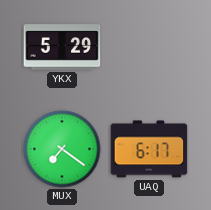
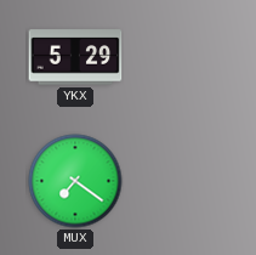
UAQ: 6:17 -> none (149, 149)
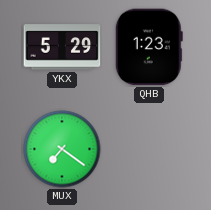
QHB: none -> 1:23 (149, 47)
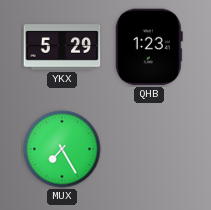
MUX: 7:21 -> 7:25 (62, 149)
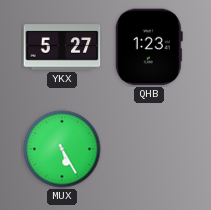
YKX: 5:29 -> 5:27 (62, 47)
MUX: 7:25 -> 5:25 (62, 149)
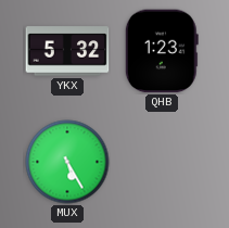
YKX: 5:27 -> 5:32 (67, 51)
